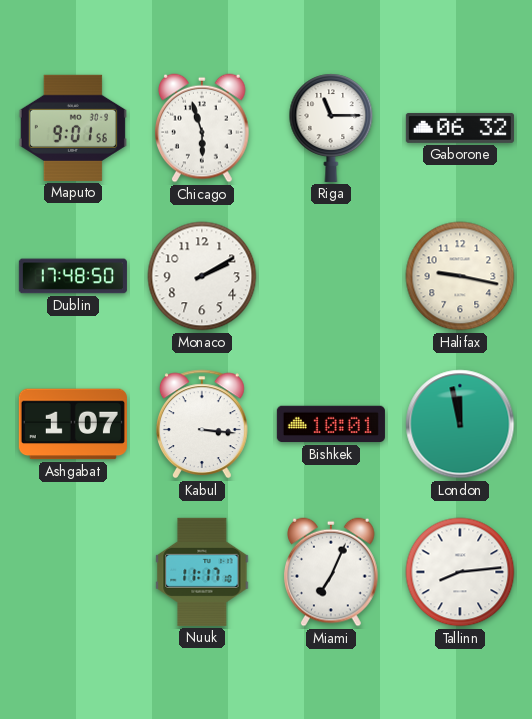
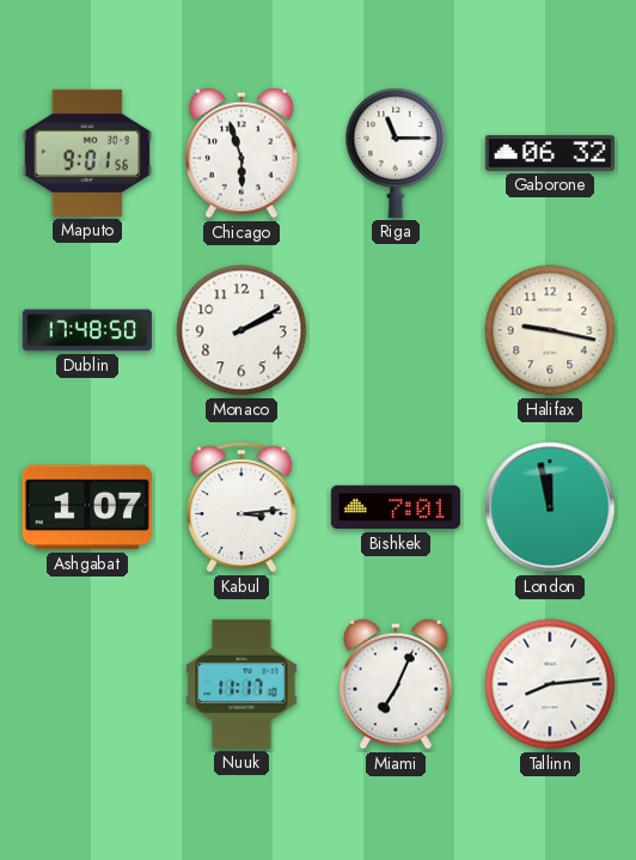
Kabul: 3:16 -> 3:14 (241, 507)
Bishkek: 10:01 -> 7:01 (396, 507)
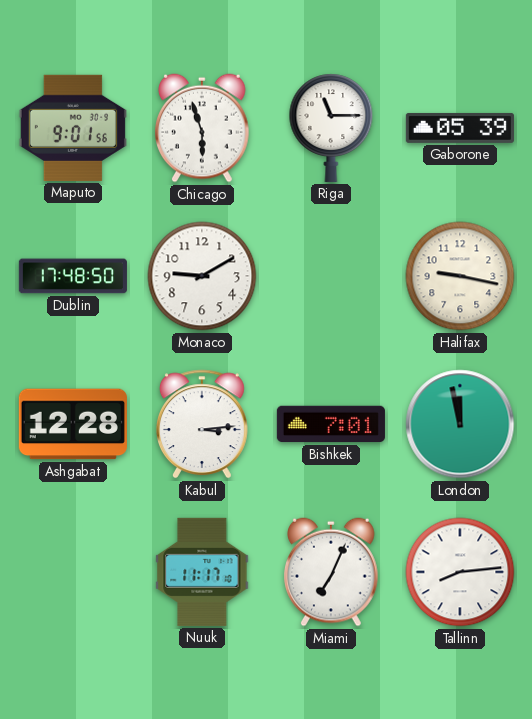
Gaborone: 06:32 -> 05:39 (460, 128)
Monaco: 2:10 -> 9:10 (202, 276)
Ashgabat: 1:07 -> 12:28 (73, 424)
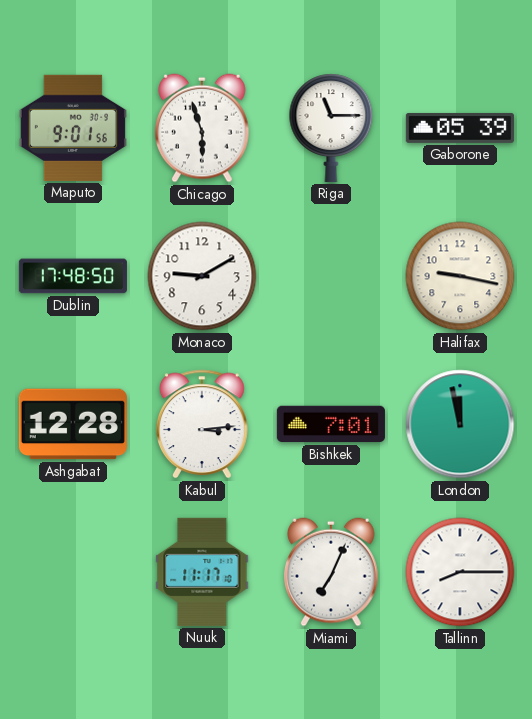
Tallinn: 8:14 -> 8:15 (460, 572)
